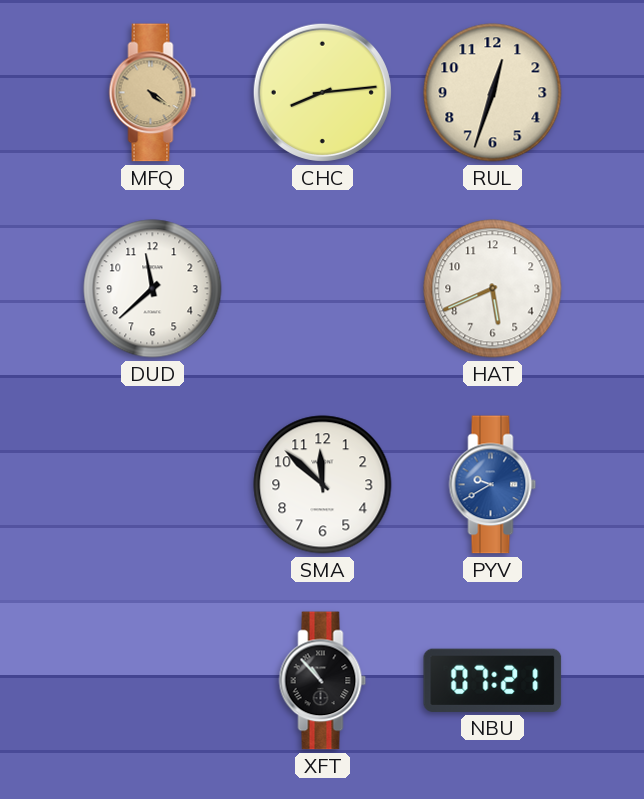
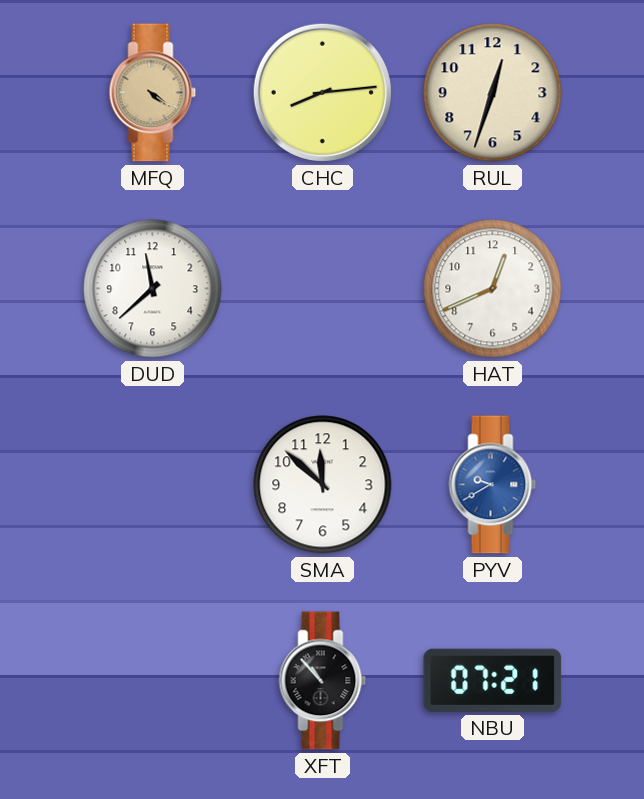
HAT: 5:41 -> 12:41 (493, 289)
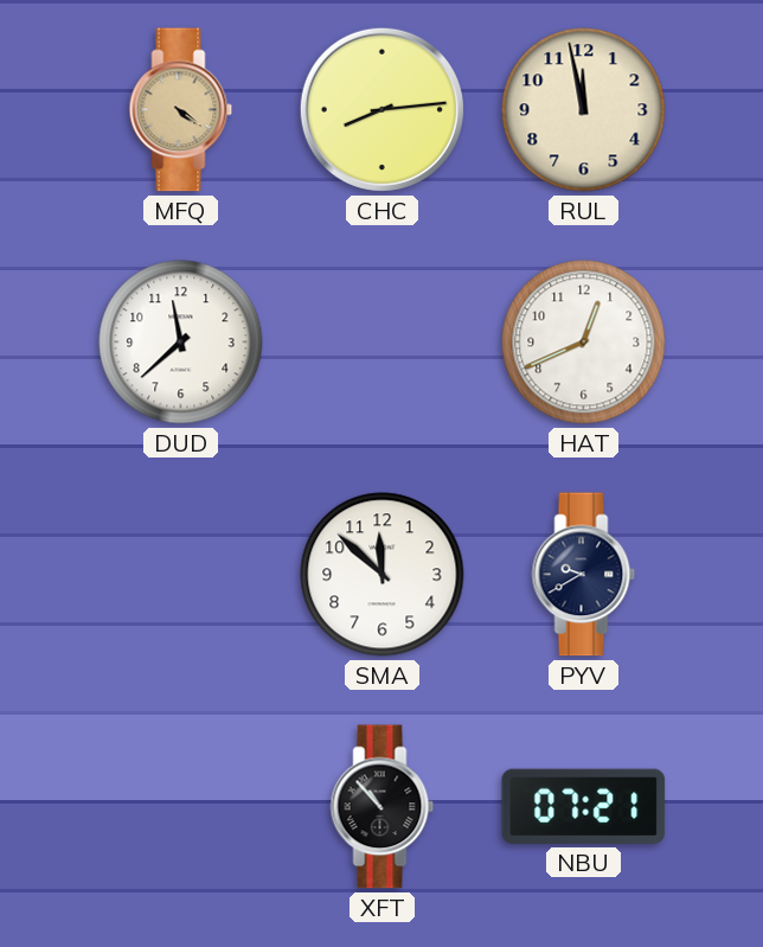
RUL: 12:33 -> 11:58 (584, 110)
PYV dial: blue -> navy (584, 575)
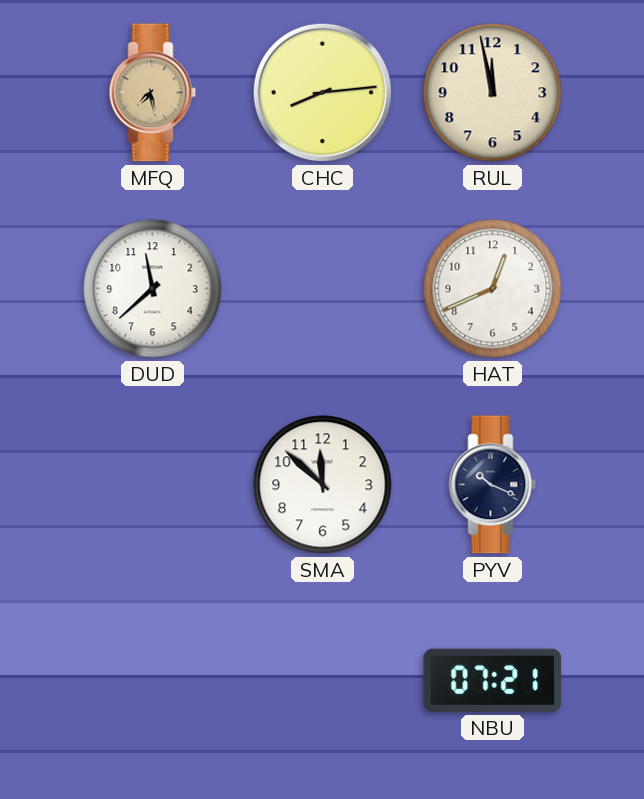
MFQ: 4:21 -> 7:28 (153, 93)
PYV: 9:40 -> 10:19 (493, 485)
XFT: 10:53 -> none (383, 807)
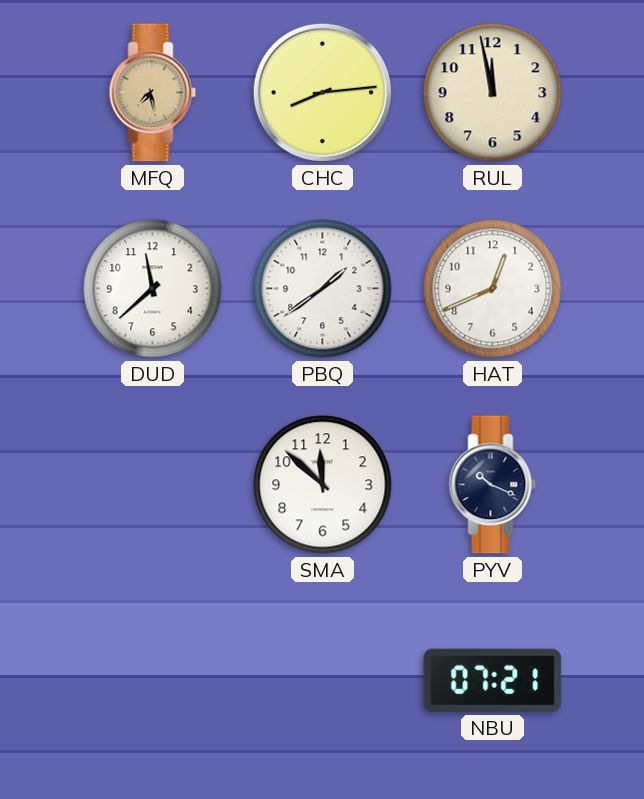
PBQ: none -> 1:39 (323, 289)
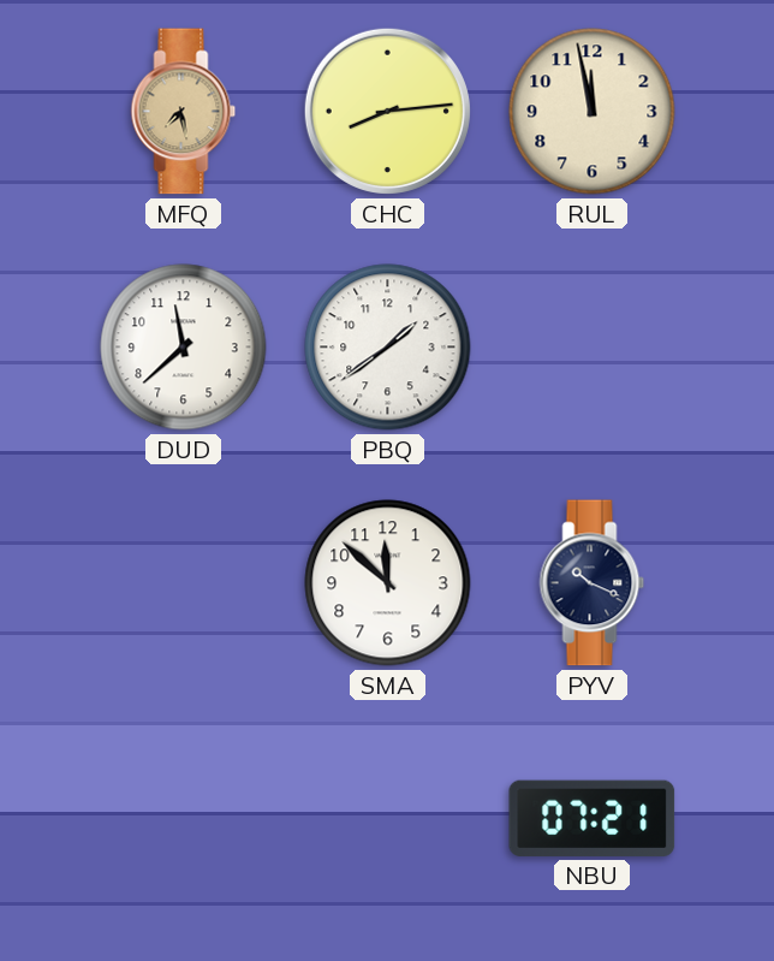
HAT: 12:41 -> none (493, 289)
